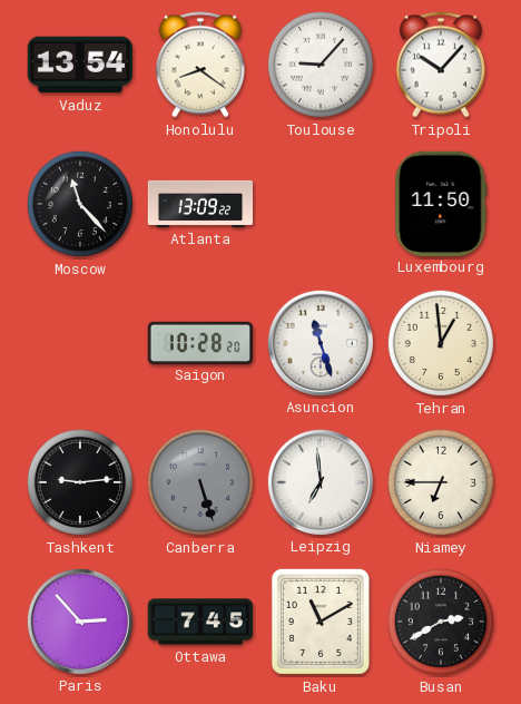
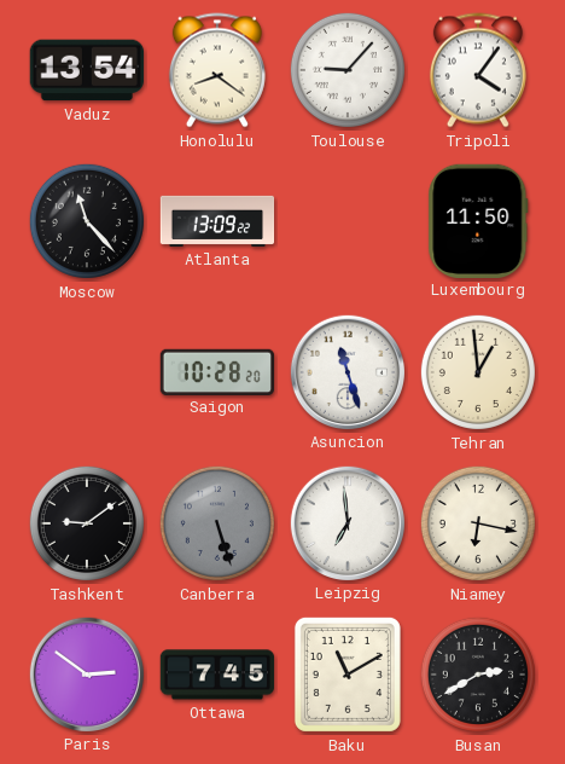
Tripoli: 10:07 -> 4:06 (478, 70)
Tashkent: 9:14 -> 9:09 (87, 523)
Niamey: 6:45 -> 6:17 (478, 523)
Paris: 2:53 -> 2:51 (86, 673)
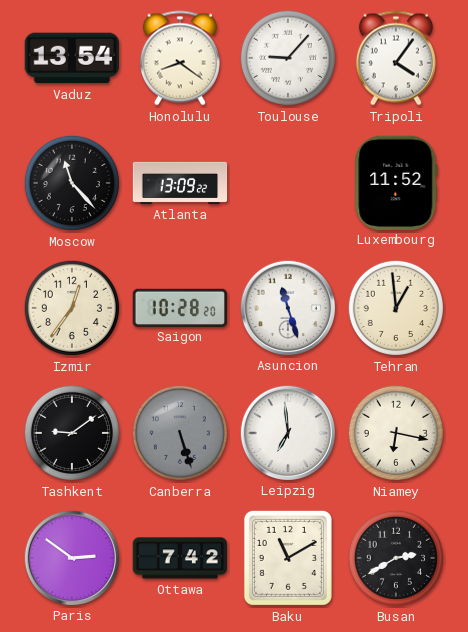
Luxembourg: 11:50 -> 11:52 (396, 182)
Izmir: none -> 12:36 (72, 308)
Ottawa: 7:45 -> 7:42 (180, 558)
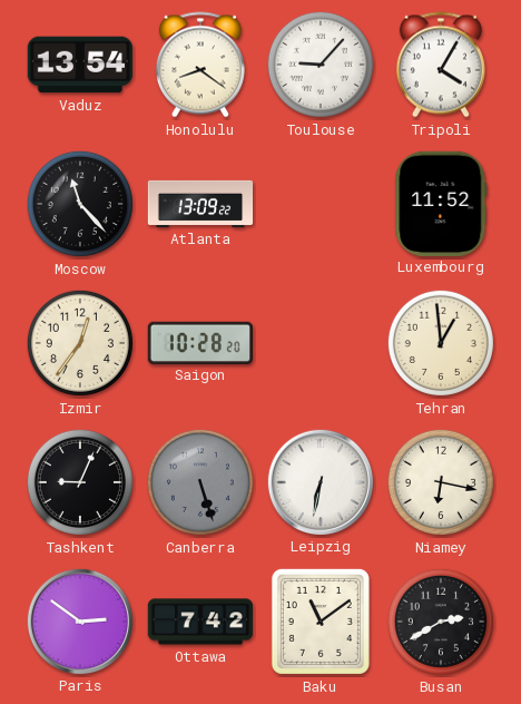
Tripoli: 4:06 -> 4:05 (441, 65)
Asuncion: 11:27 -> none (287, 307)
Tashkent: 9:09 -> 9:04 (80, 482)
Leipzig: 6:59 -> 6:32 (320, 481)
Baku: 11:10 -> 11:09 (321, 622)
